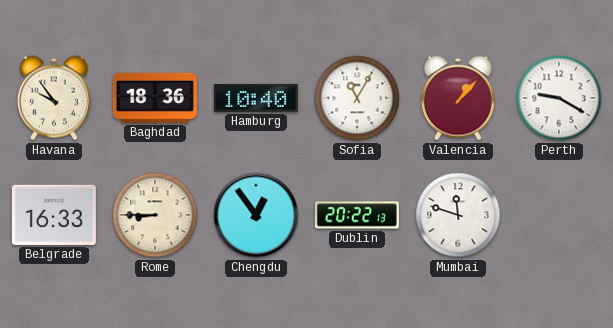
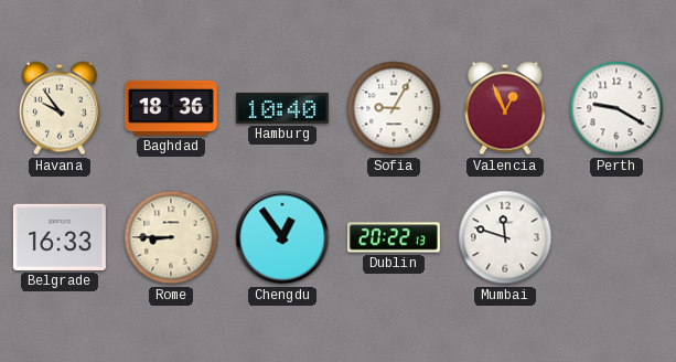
Sofia: 11:05 -> 9:05 (394, 108)
Valencia: 1:07 -> 12:56 (505, 108)
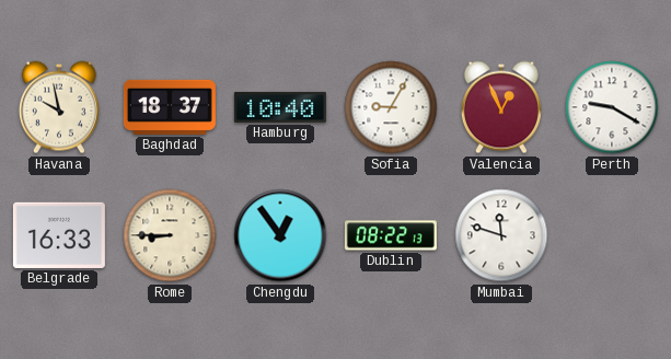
Havana: 9:54 -> 9:58 (59, 107)
Baghdad: 18:36 -> 18:37 (170, 107)
Dublin: 20:22 -> 08:22 (391, 235)
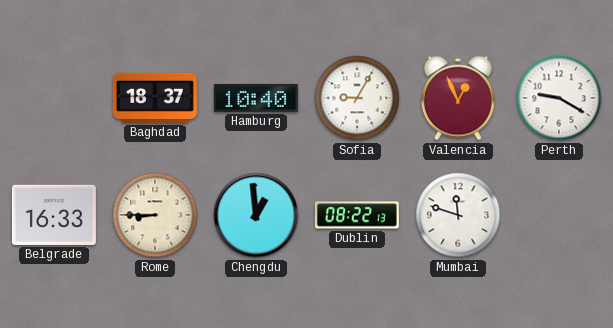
Havana: 9:58 -> none (59, 107)
Chengdu: 12:54 -> 12:59 (256, 215)
